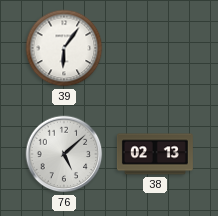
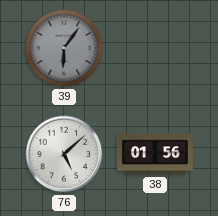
39 dial: white -> grey (64, 48)
38: 02:13 -> 01:56 (155, 154)
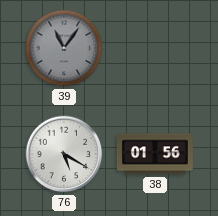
39: 6:06 -> 11:06 (64, 48)
76: 5:08 -> 5:20 (64, 154)
